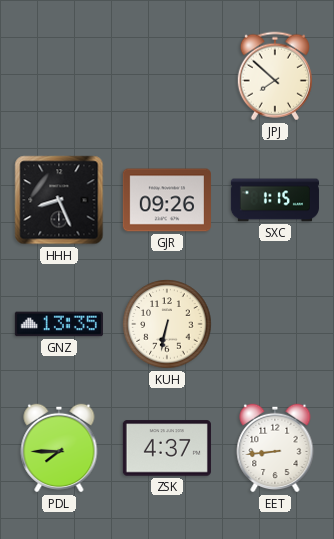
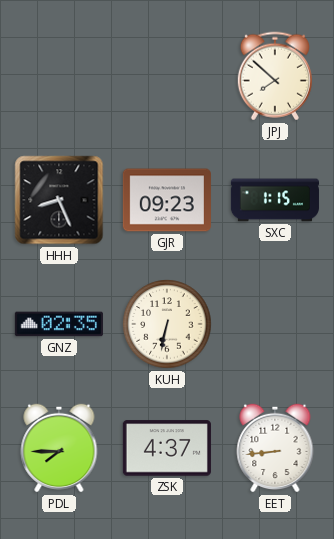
GJR: 09:26 -> 09:23 (167, 200)
GNZ: 13:35 -> 02:35 (59, 324)
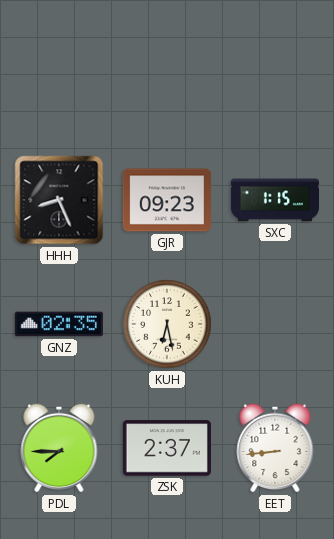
JPJ: 7:52 -> none (275, 76)
KUH: 6:32 -> 6:28 (167, 324)
ZSK: 4:37 -> 2:37 (167, 448)
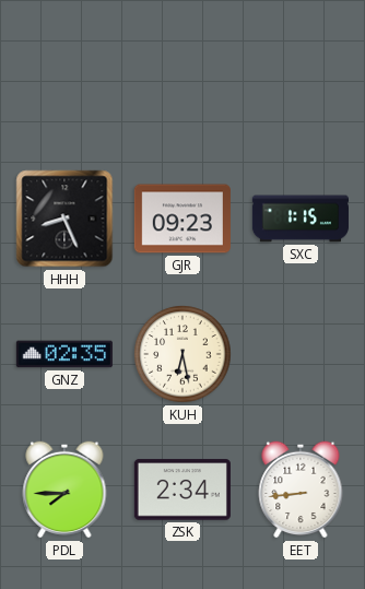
ZSK: 2:37 -> 2:34 (182, 490)
